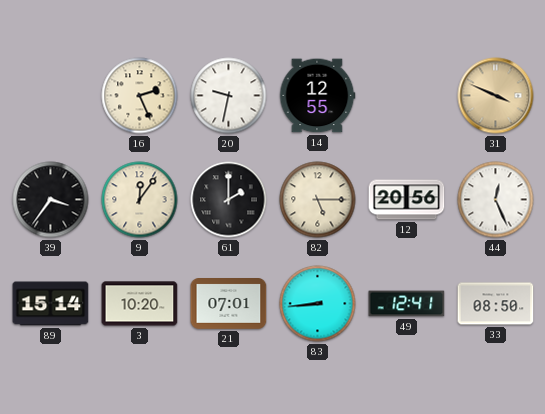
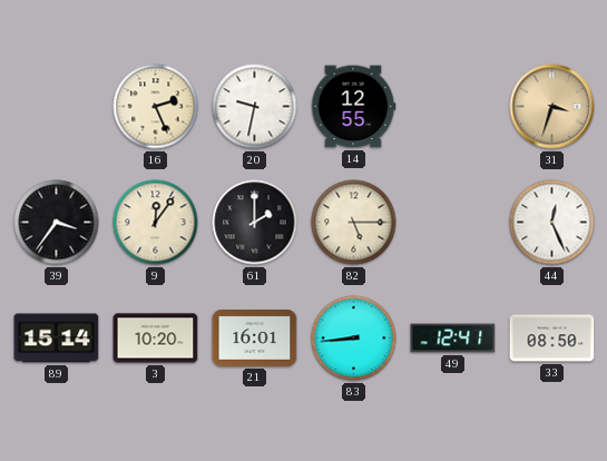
31: 3:49 -> 3:33 (552, 107)
12: 20:56 -> none (407, 200)
21: 07:01 -> 16:01 (255, 339)
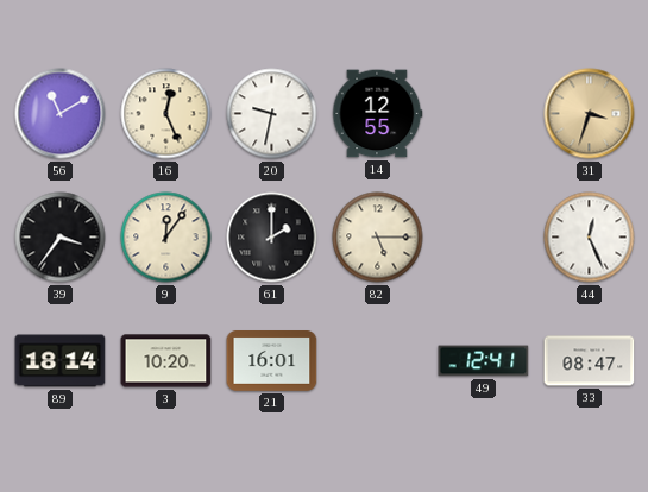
56: none -> 11:10 (61, 114)
16: 2:26 -> 12:26 (166, 114)
89: 15:14 -> 18:14 (61, 361)
83: 8:44 -> none (354, 339)
33: 08:50 -> 08:47 (590, 361)
